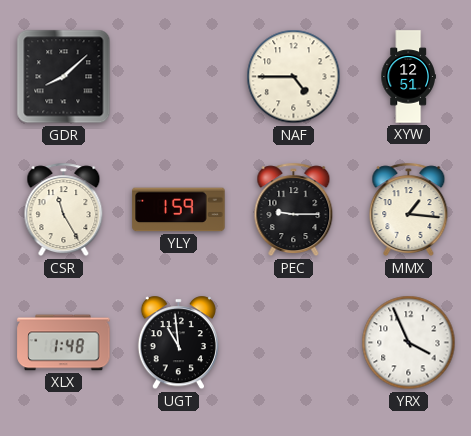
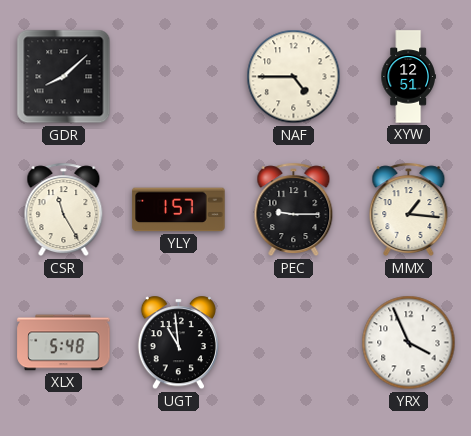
YLY: 1:59 -> 1:57 (179, 210)
XLX: 1:48 -> 5:48 (64, 343)
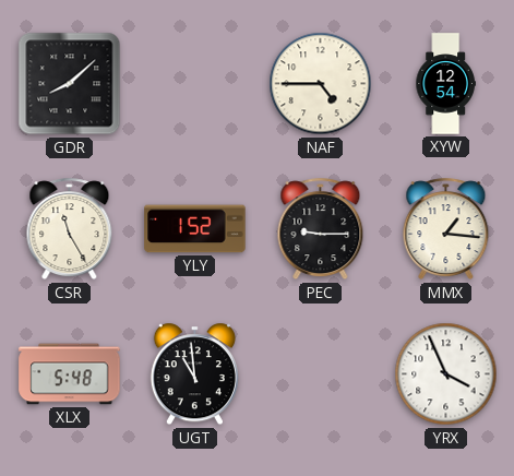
XYW: 12:51 -> 12:54 (445, 84)
YLY: 1:57 -> 1:52 (195, 229)
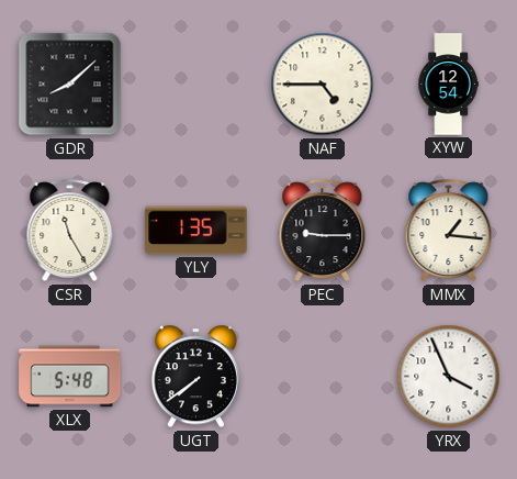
YLY: 1:52 -> 1:35 (196, 231)
UGT: 10:59 -> 7:39 (195, 377)
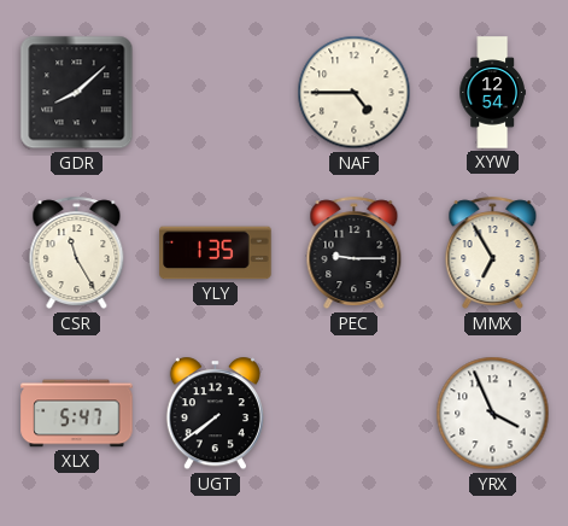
MMX: 1:16 -> 6:55 (493, 253)
XLX: 5:48 -> 5:47 (77, 414)
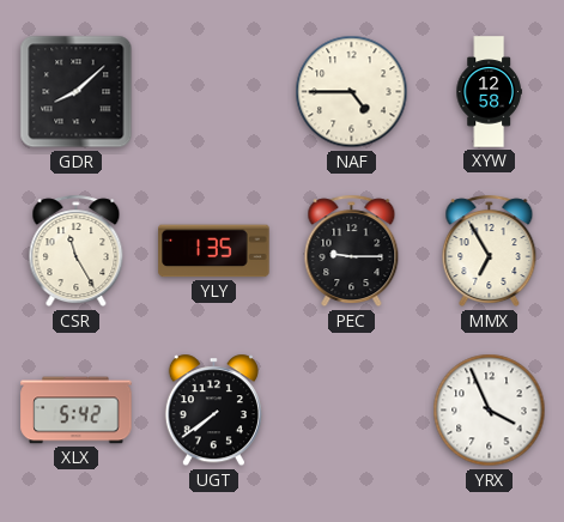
XYW: 12:54 -> 12:58 (489, 92)
XLX: 5:47 -> 5:42 (77, 411)
